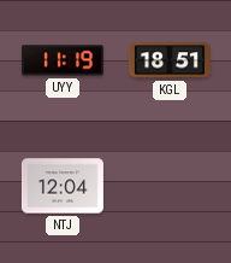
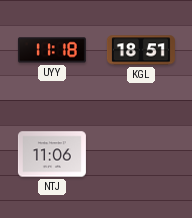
UYY: 11:19 -> 11:18 (52, 50)
NTJ: 12:04 -> 11:06 (52, 154)
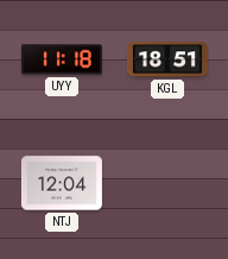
NTJ: 11:06 -> 12:04 (62, 183)
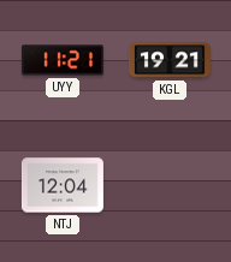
UYY: 11:18 -> 11:21 (63, 60)
KGL: 18:51 -> 19:21 (170, 60)
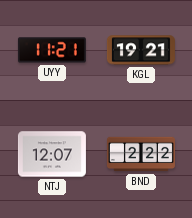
NTJ: 12:04 -> 12:07 (52, 154)
BND: none -> 2:22 (141, 154)
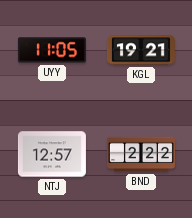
UYY: 11:21 -> 11:05 (52, 50)
NTJ: 12:07 -> 12:57 (52, 154)
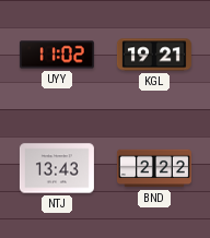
UYY: 11:05 -> 11:02 (57, 55)
NTJ: 12:57 -> 13:43 (57, 168)
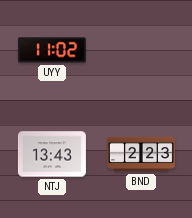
KGL: 19:21 -> none (154, 55)
BND: 2:22 -> 2:23 (141, 154)
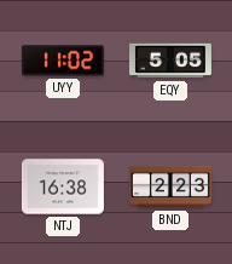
EQY: none -> 5:05 (170, 61)
NTJ: 13:43 -> 16:38 (63, 186)
